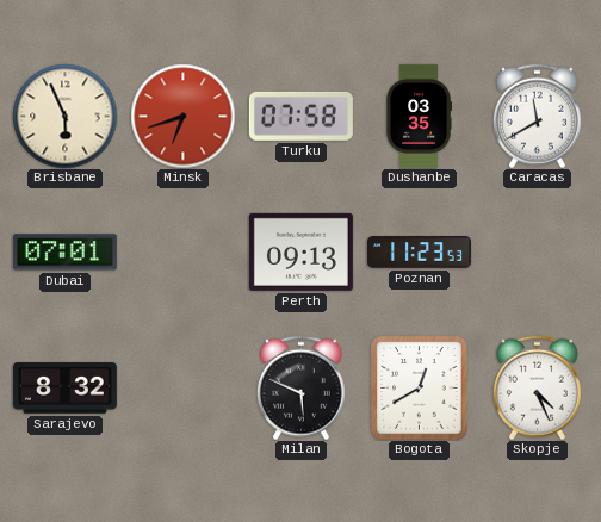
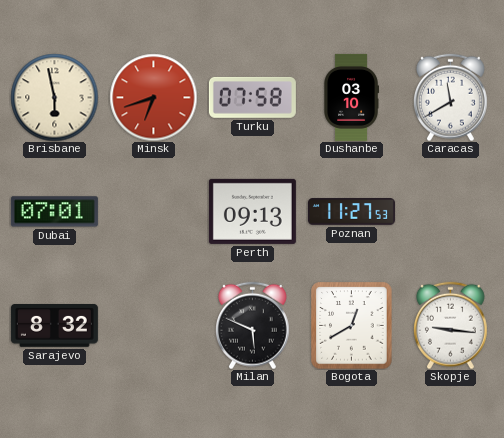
Brisbane: 5:56 -> 5:58 (54, 97)
Dushanbe: 03:35 -> 03:10 (351, 97)
Poznan: 11:23 -> 11:27 (351, 212)
Skopje: 4:26 -> 9:16 (450, 325)
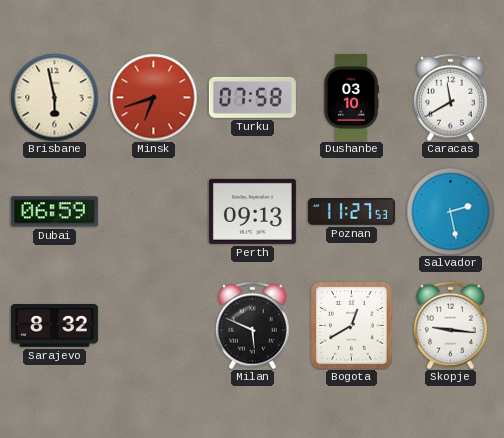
Dubai: 07:01 -> 06:59 (54, 212)
Salvador: none -> 2:28 (450, 211)
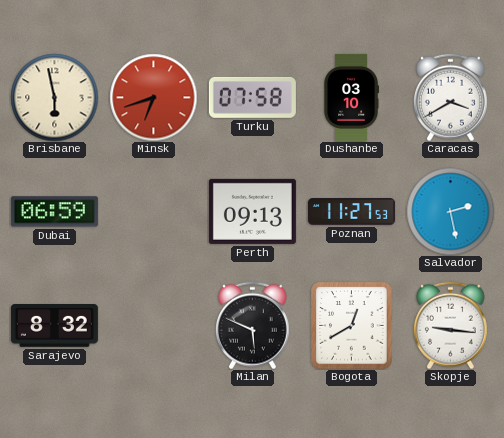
Caracas: 11:40 -> 3:40 (450, 97)
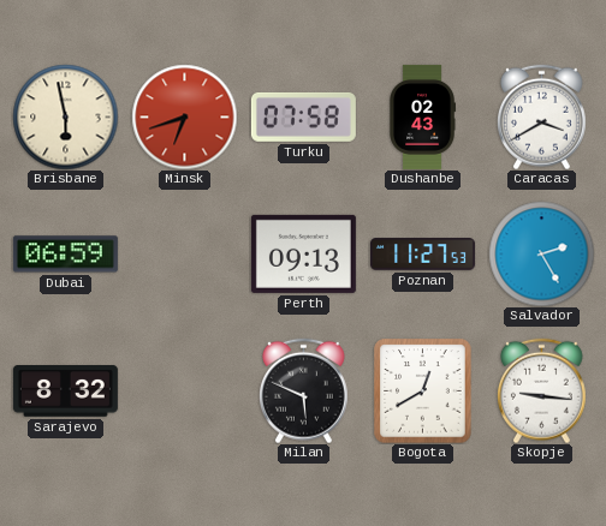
Dushanbe: 03:10 -> 02:43 (422, 116)
Salvador: 2:28 -> 2:25 (541, 253)
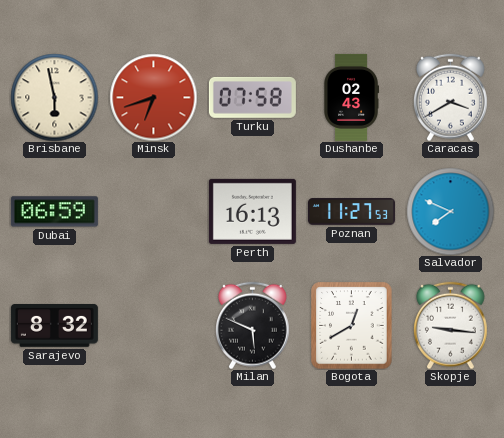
Perth: 09:13 -> 16:13 (252, 211)
Salvador: 2:25 -> 7:49 (450, 211)
